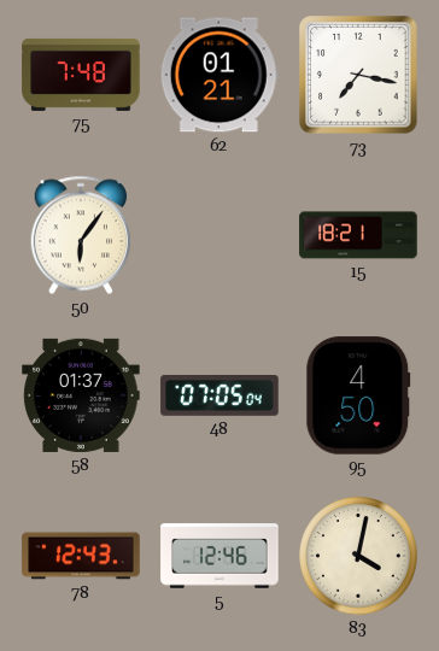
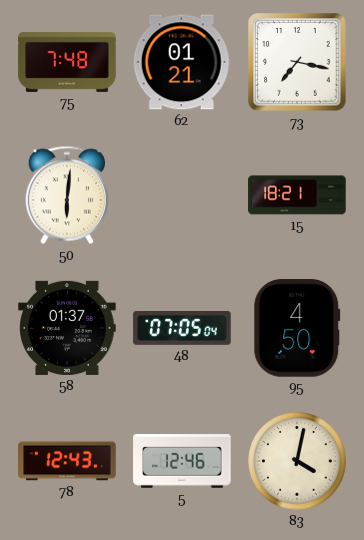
50: 6:06 -> 6:01 (66, 195)
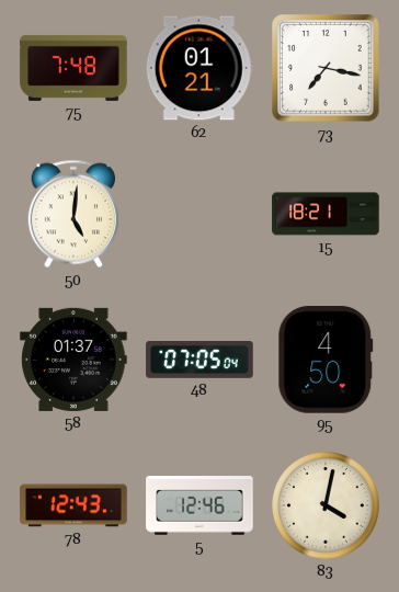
50: 6:01 -> 5:01 (72, 214)
